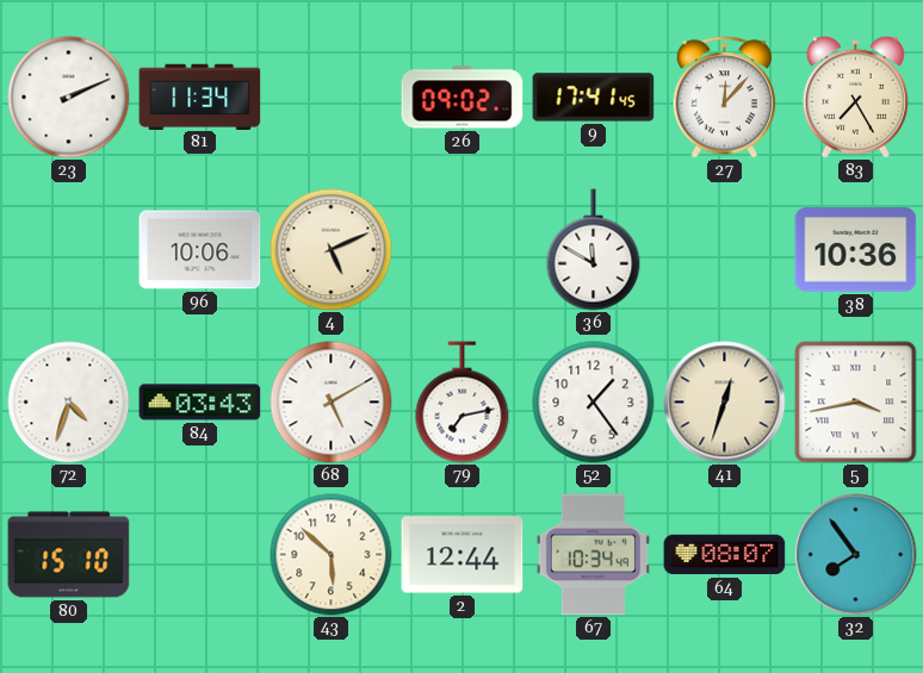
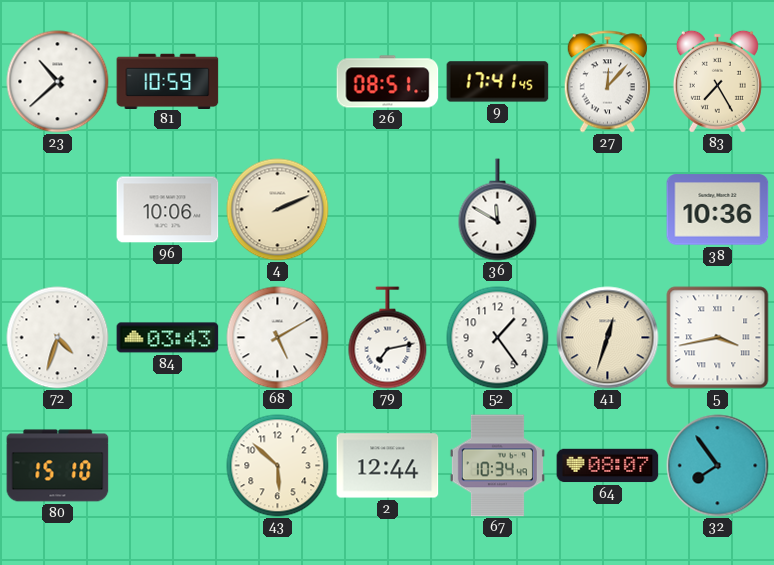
23: 2:11 -> 10:38 (58, 82)
81: 11:34 -> 10:59 (168, 81)
26: 09:02 -> 08:51 (388, 82)
4: 5:11 -> 2:11 (278, 210)
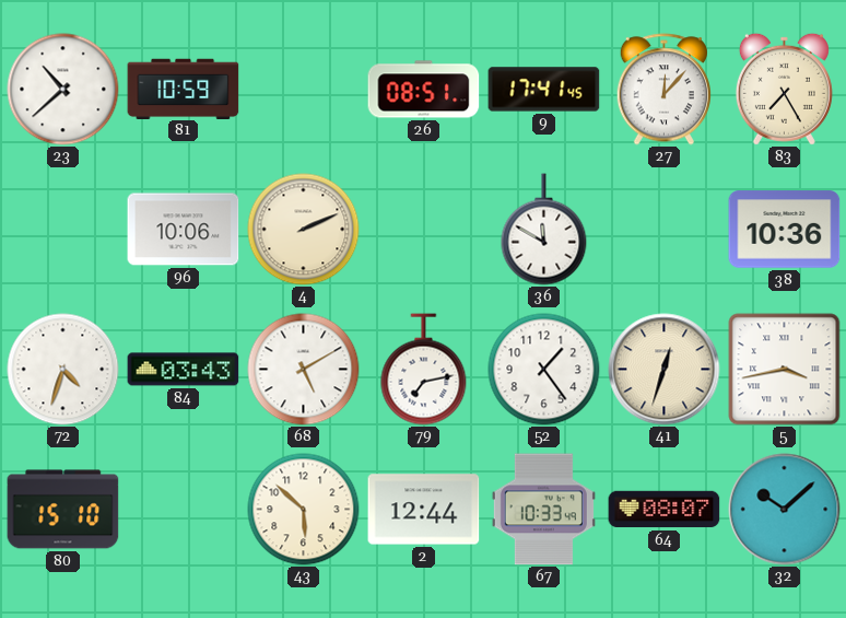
67: 10:34 -> 10:33 (543, 510)
32: 7:54 -> 10:08 (785, 510)
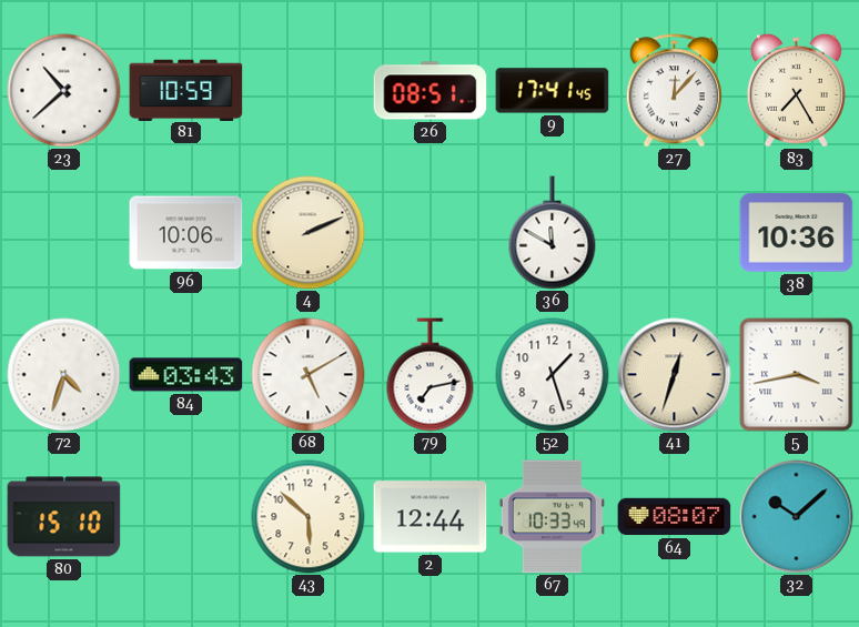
52: 1:24 -> 1:27 (553, 375)
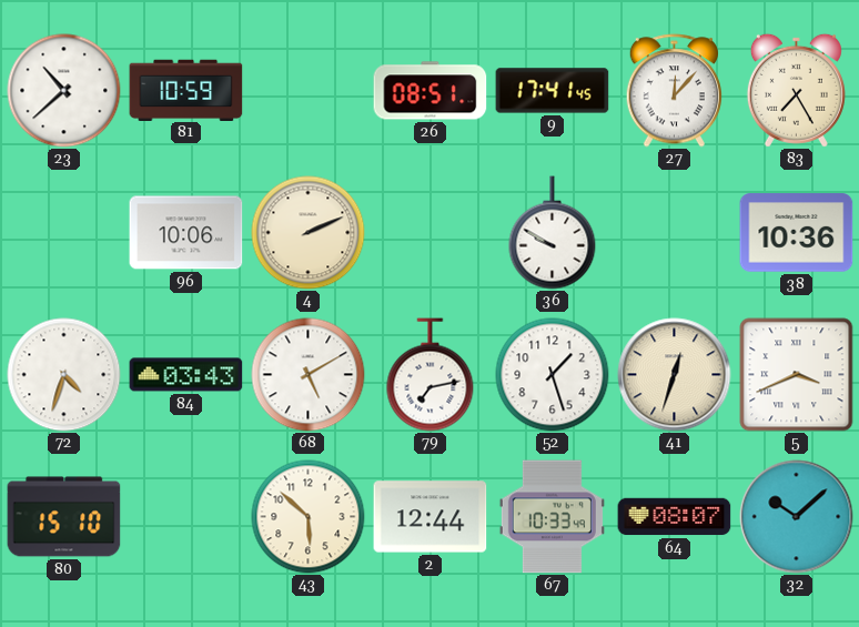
36: 11:50 -> 9:50 (553, 233)
5: 3:43 -> 3:41 (797, 375)
